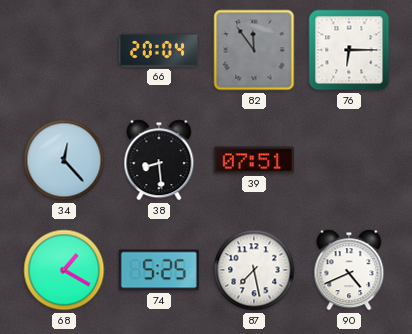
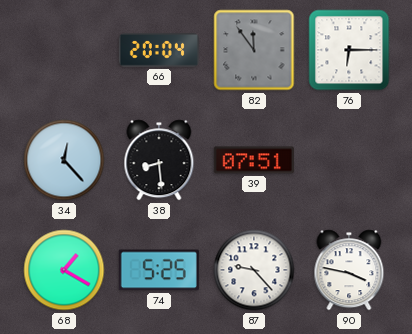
87: 7:28 -> 9:23 (254, 270)
90: 4:41 -> 3:47 (349, 270)
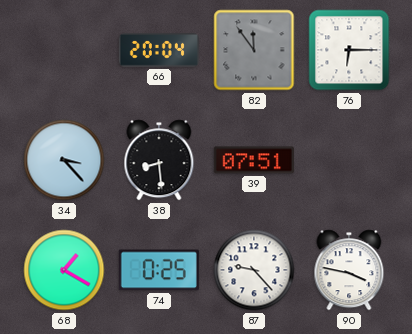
34: 12:23 -> 3:23 (64, 160)
74: 5:25 -> 0:25 (159, 270)
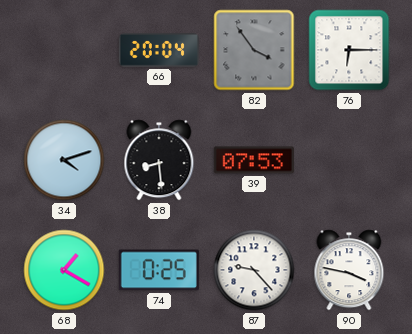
82: 11:54 -> 3:54 (254, 50)
34: 3:23 -> 4:12 (64, 160)
39: 07:51 -> 07:53 (254, 160)
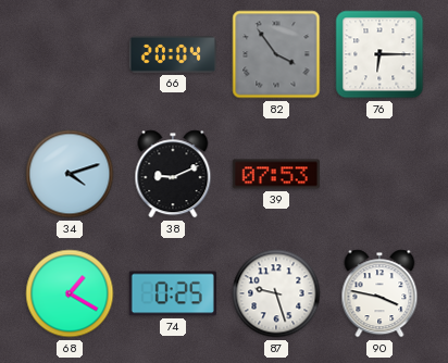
38: 8:29 -> 9:11 (173, 174)
87: 9:23 -> 9:27 (276, 293)
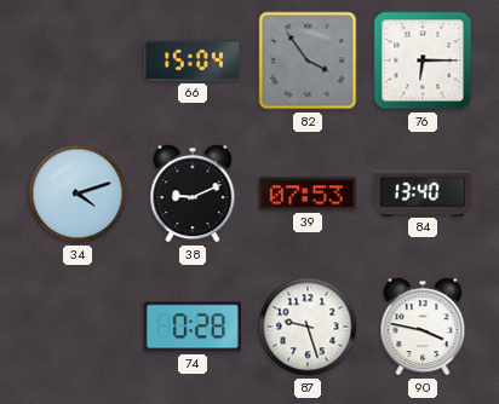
66: 20:04 -> 15:04 (193, 62)
84: none -> 13:40 (423, 192)
68: 1:20 -> none (70, 293)
74: 0:25 -> 0:28 (193, 327)
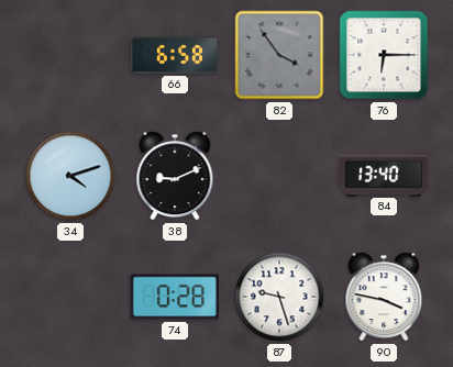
66: 15:04 -> 6:58 (175, 56)
39: 07:53 -> none (308, 194)
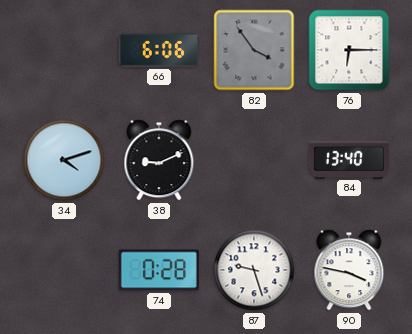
66: 6:58 -> 6:06 (159, 51)
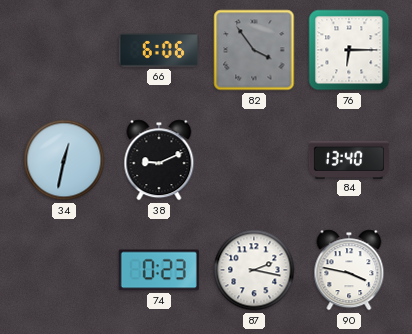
34: 4:12 -> 12:32 (64, 160)
74: 0:28 -> 0:23 (159, 270)
87: 9:27 -> 2:17 (254, 270)
